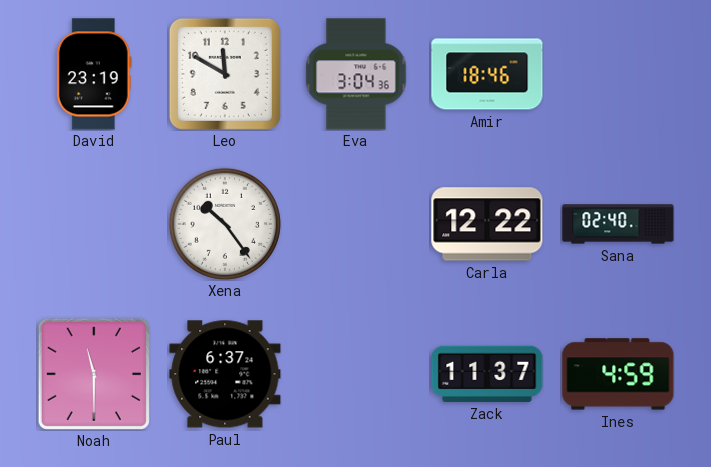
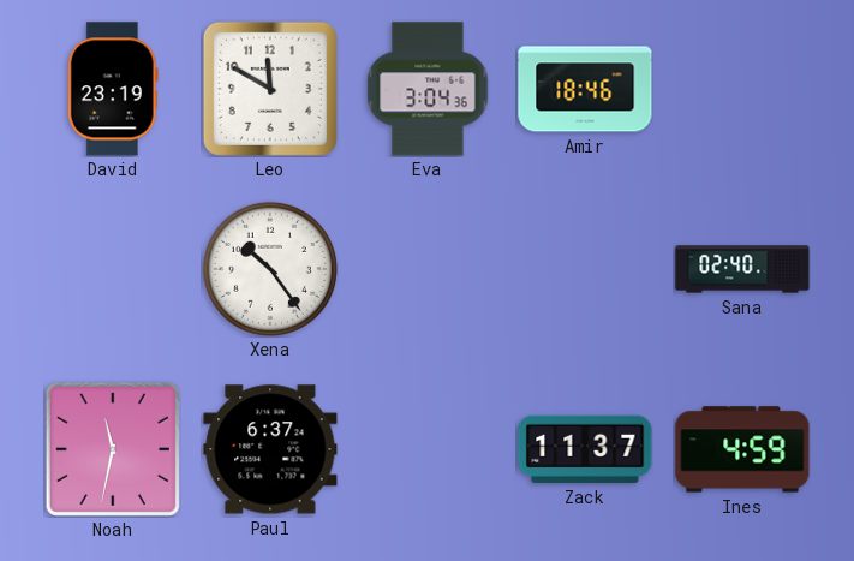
Carla: 12:22 -> none (487, 224)
Noah: 11:30 -> 11:32 (113, 449)
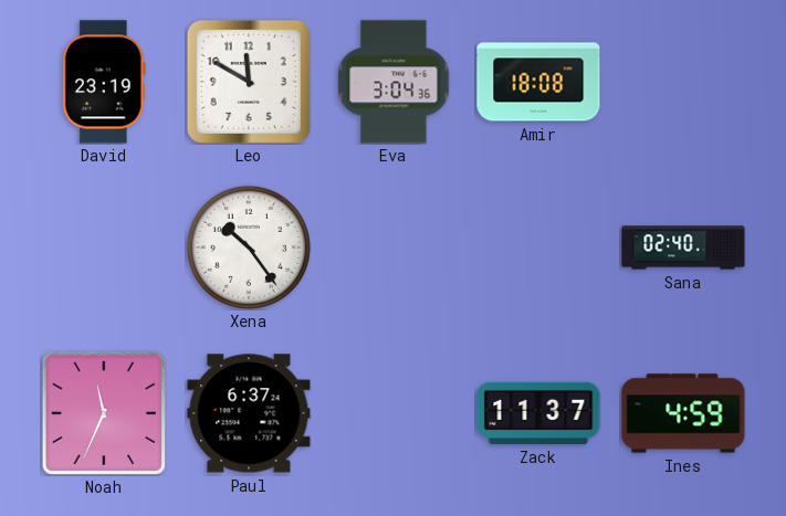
Amir: 18:46 -> 18:08 (538, 82)
Noah: 11:32 -> 11:34 (104, 413)
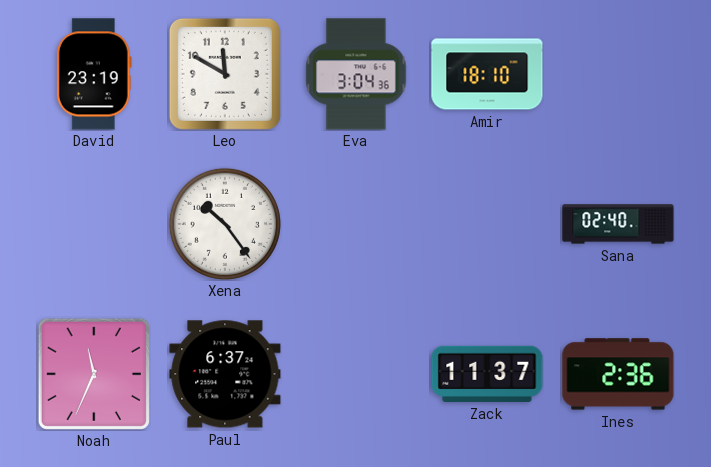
Amir: 18:08 -> 18:10 (487, 74)
Ines: 4:59 -> 2:36 (618, 374)
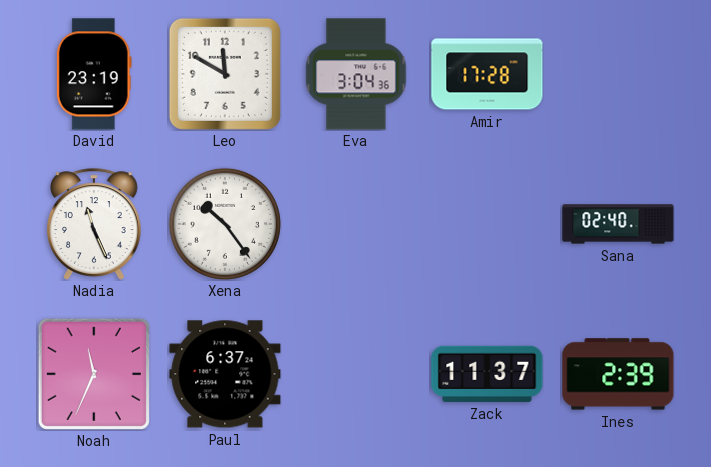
Amir: 18:10 -> 17:28 (487, 74)
Nadia: none -> 11:26 (95, 224)
Ines: 2:36 -> 2:39 (618, 374)
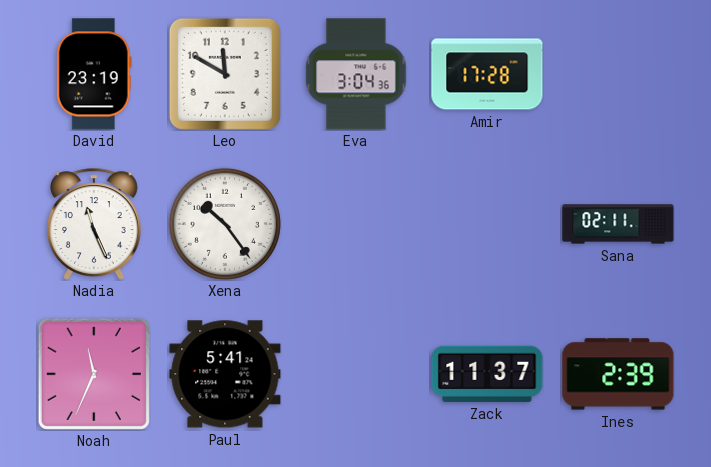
Sana: 02:40 -> 02:11 (618, 224)
Paul: 6:37 -> 5:41 (225, 374)
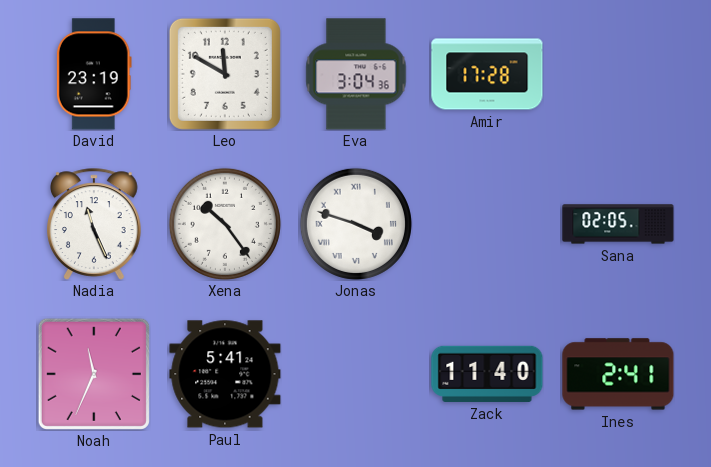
Jonas: none -> 3:48 (356, 224)
Sana: 02:11 -> 02:05 (618, 224)
Zack: 11:37 -> 11:40 (487, 374)
Ines: 2:39 -> 2:41 (618, 374)
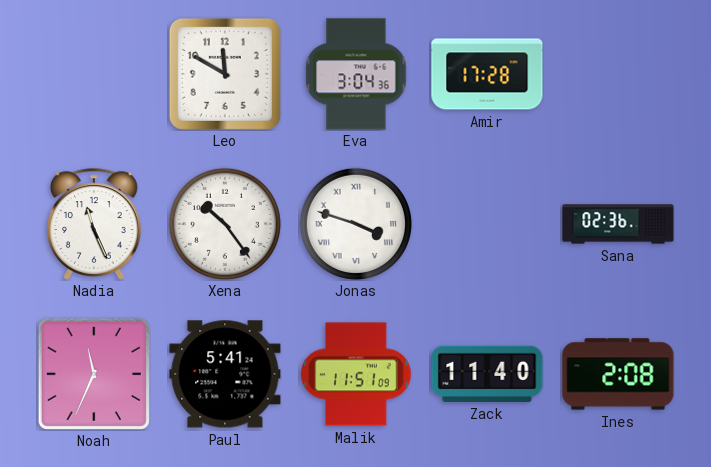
David: 23:19 -> none (94, 74)
Sana: 02:05 -> 02:36 (618, 224)
Malik: none -> 11:51 (356, 374)
Ines: 2:41 -> 2:08 (618, 374)
